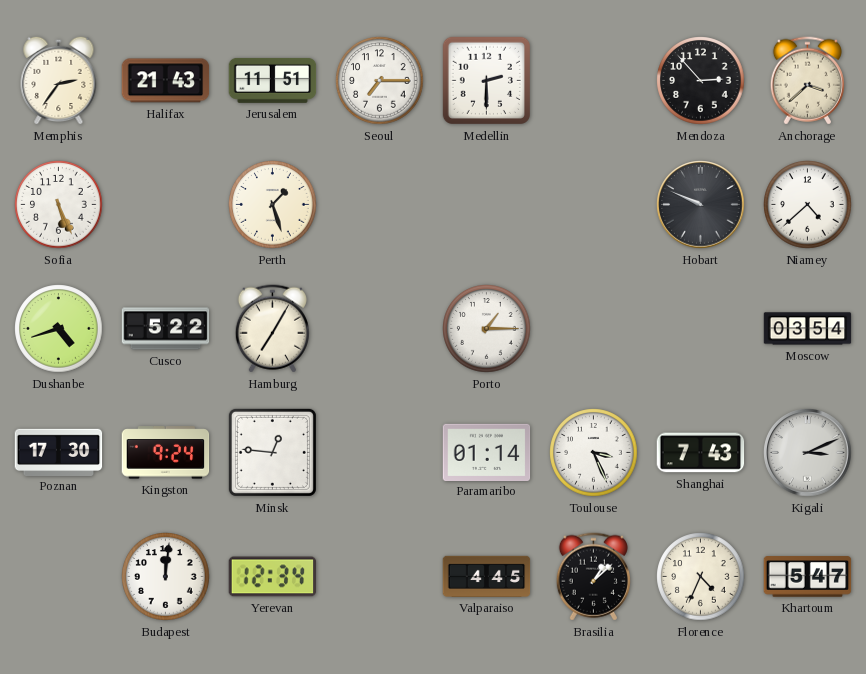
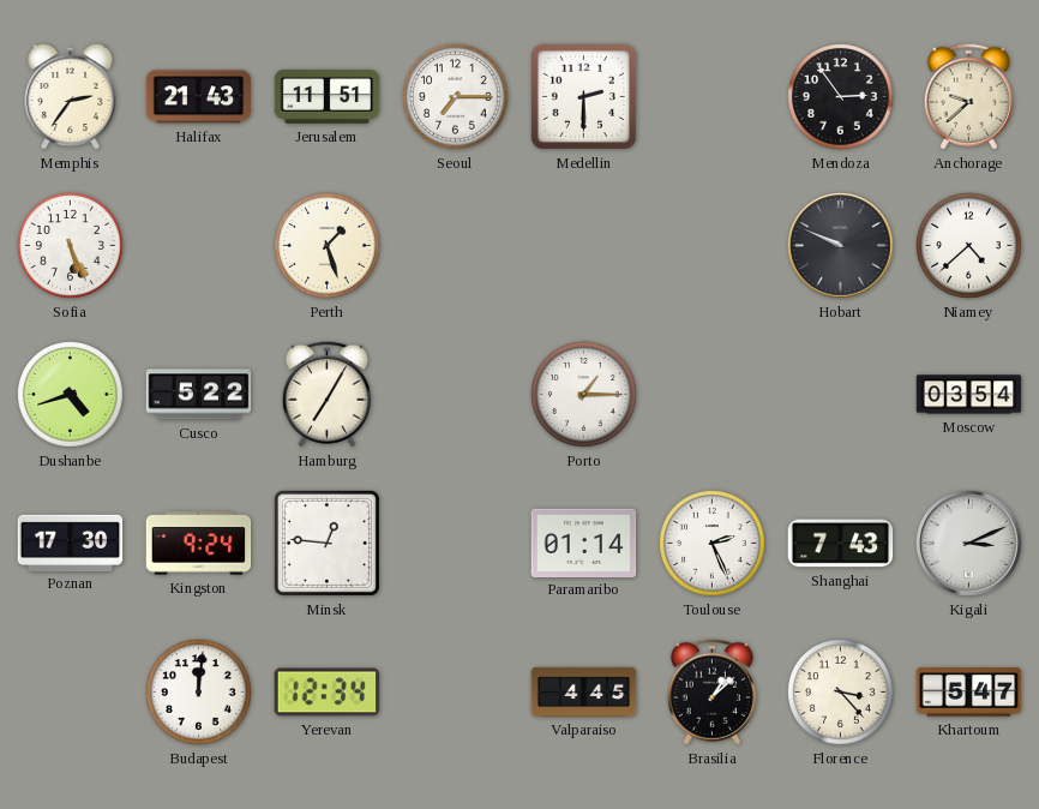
Mendoza: 2:53 -> 2:54 (841, 97)
Anchorage: 3:38 -> 9:38 (968, 97)
Toulouse: 3:26 -> 2:26 (713, 544)
Florence: 4:34 -> 3:23 (841, 693)
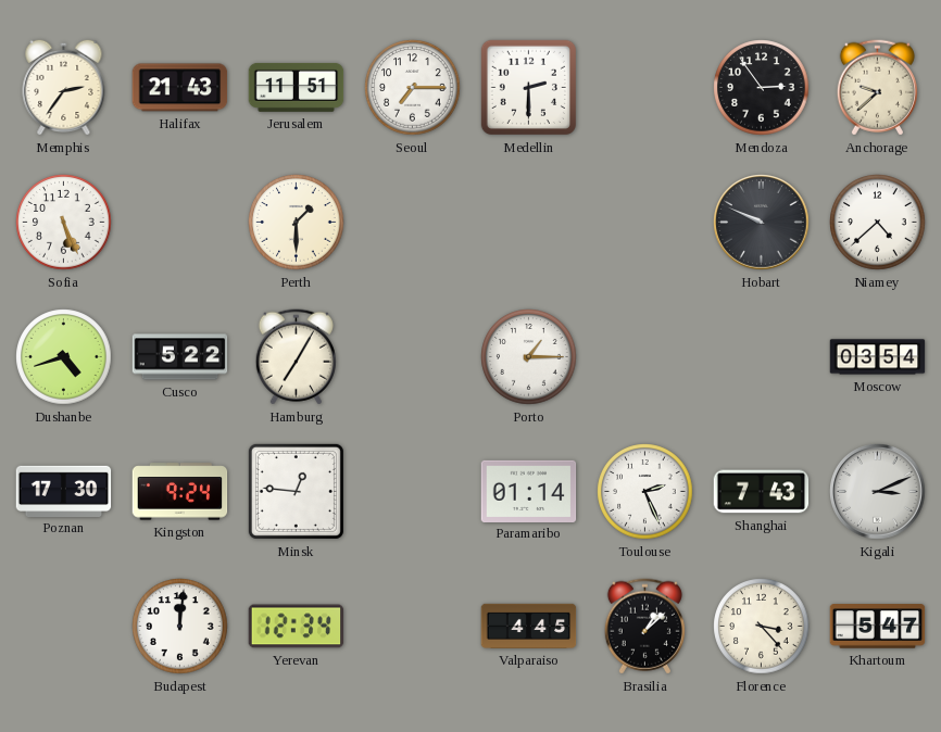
Perth: 1:27 -> 1:30 (297, 223)
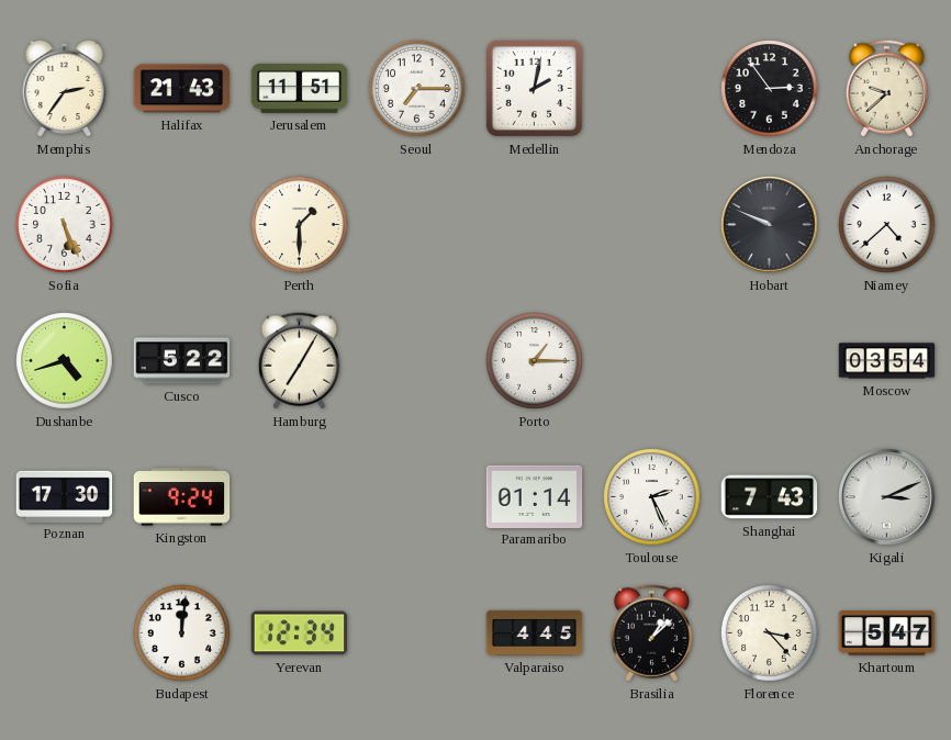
Medellin: 2:30 -> 2:02 (534, 88)
Minsk: 12:46 -> none (296, 491)
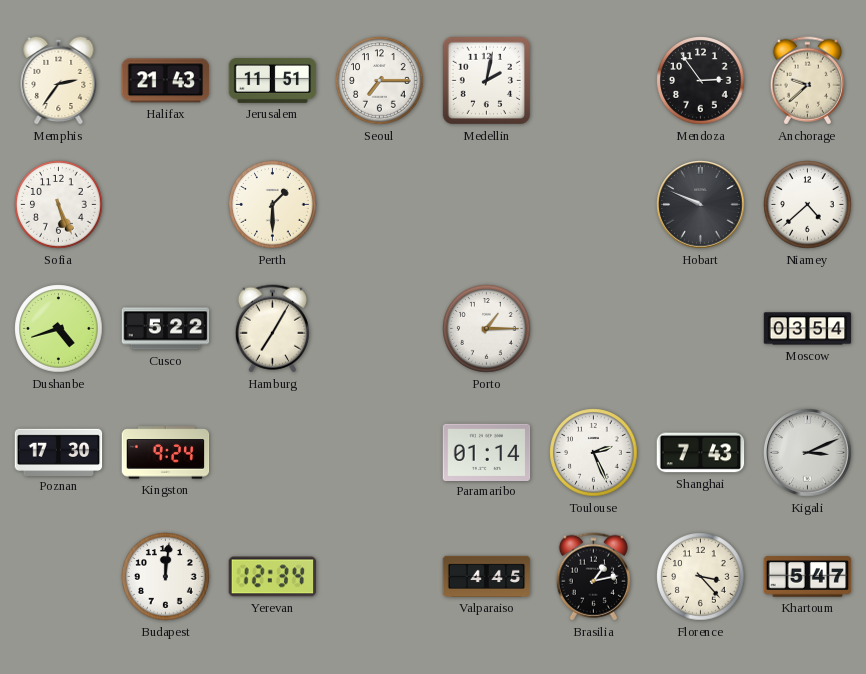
Brasilia: 1:08 -> 1:13 (593, 577)
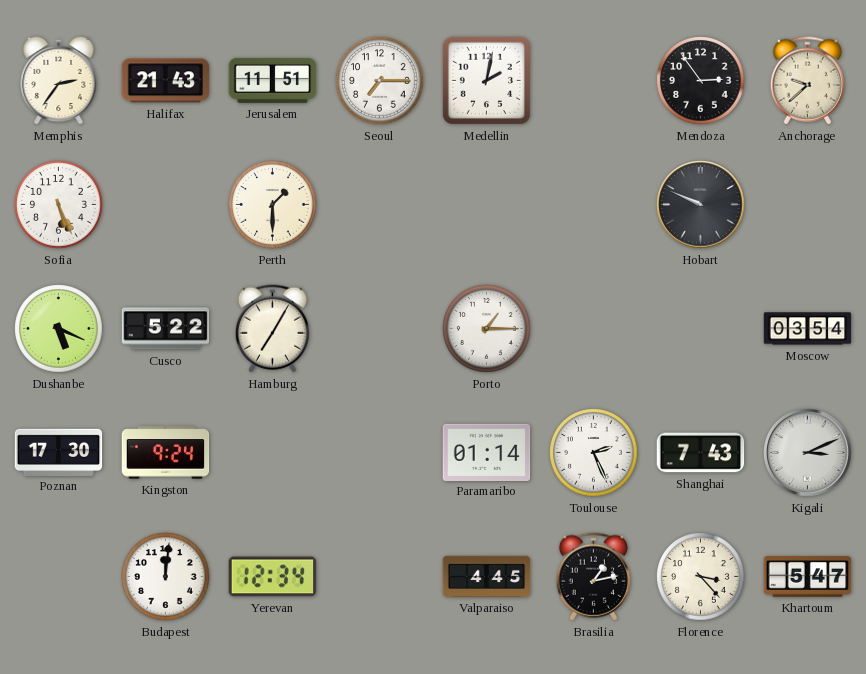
Niamey: 4:38 -> none (808, 205)
Dushanbe: 4:42 -> 5:19 (59, 329)
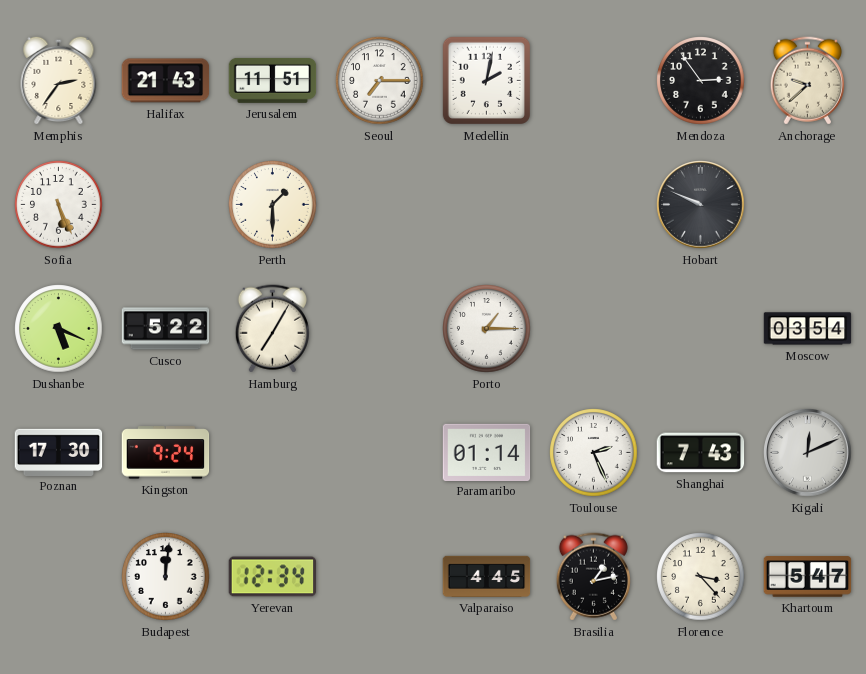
Kigali: 3:11 -> 12:11 (808, 453)
